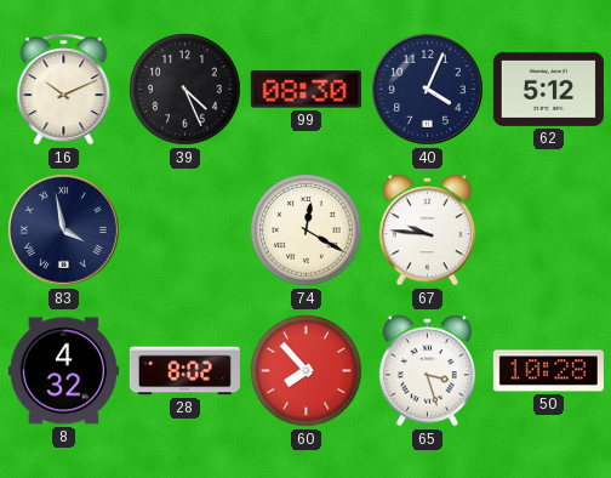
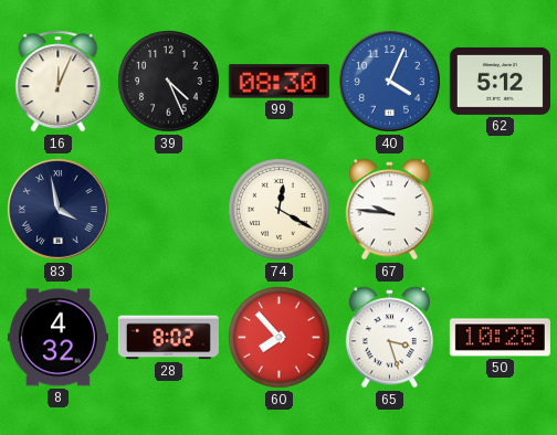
16: 10:11 -> 12:04 (59, 82)
40 dial: navy -> blue (390, 82)
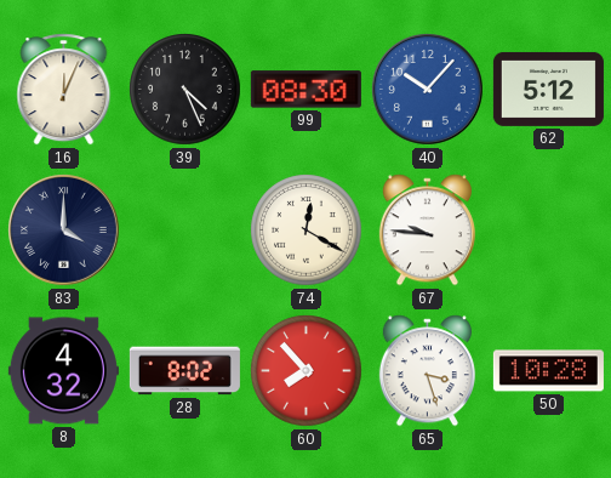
40: 4:04 -> 10:07 (428, 90)
83: 3:58 -> 4:00 (64, 231)
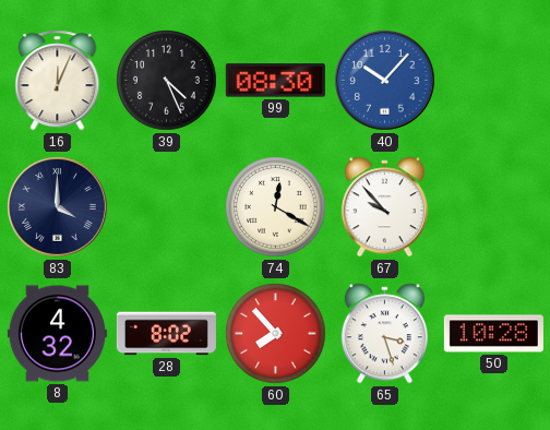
62: 5:12 -> none (548, 89)
67: 9:46 -> 9:53 (384, 207)
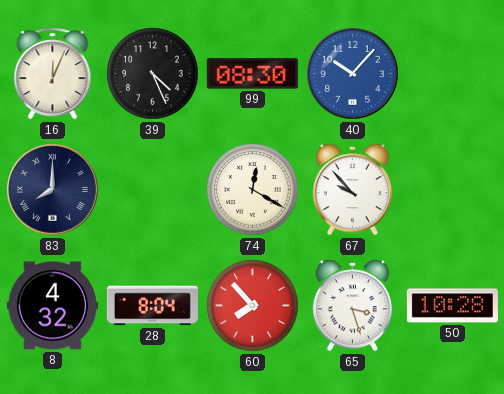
83: 4:00 -> 8:00 (53, 190)
28: 8:02 -> 8:04 (152, 306)
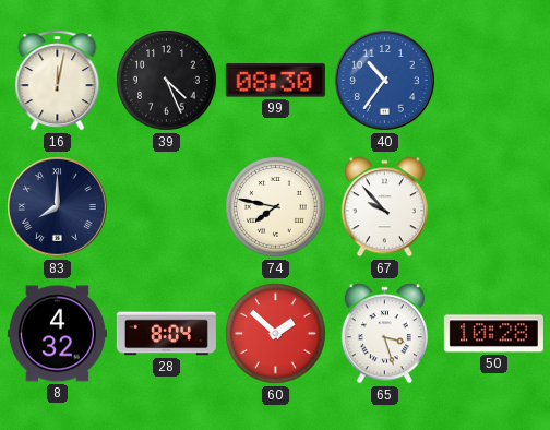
16: 12:04 -> 12:02 (58, 81)
40: 10:07 -> 10:36 (385, 81)
74: 12:20 -> 7:47 (276, 207)
60: 7:53 -> 1:52 (276, 334)
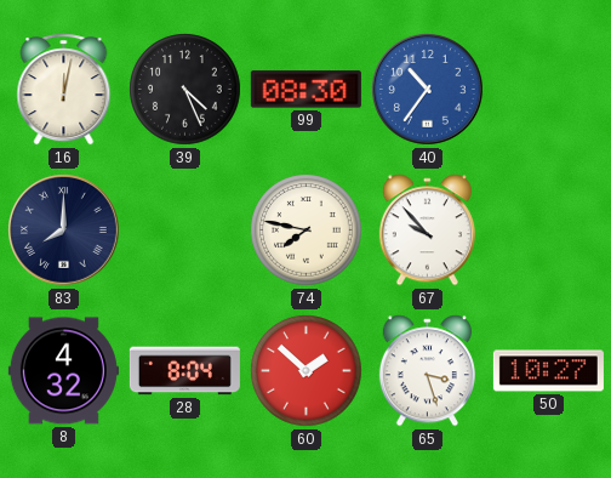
50: 10:28 -> 10:27 (548, 371)
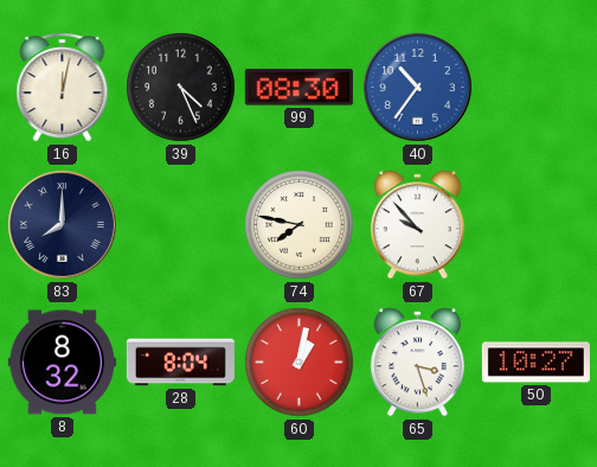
8: 4:32 -> 8:32 (62, 363)
60: 1:52 -> 1:02 (300, 363)
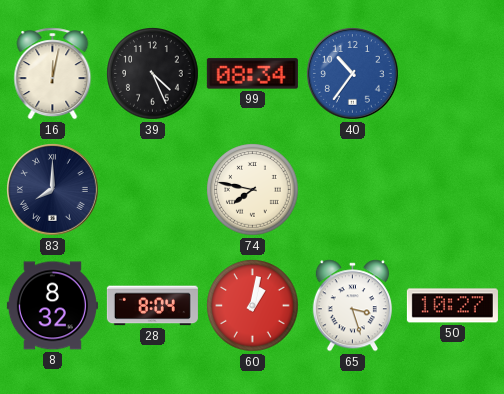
99: 08:30 -> 08:34 (252, 74)
67: 9:53 -> none (417, 225)
